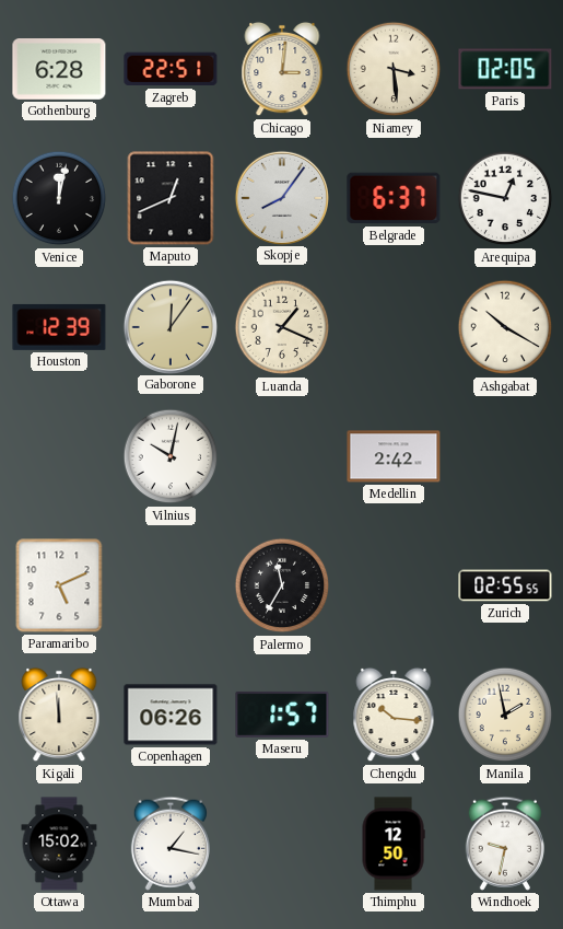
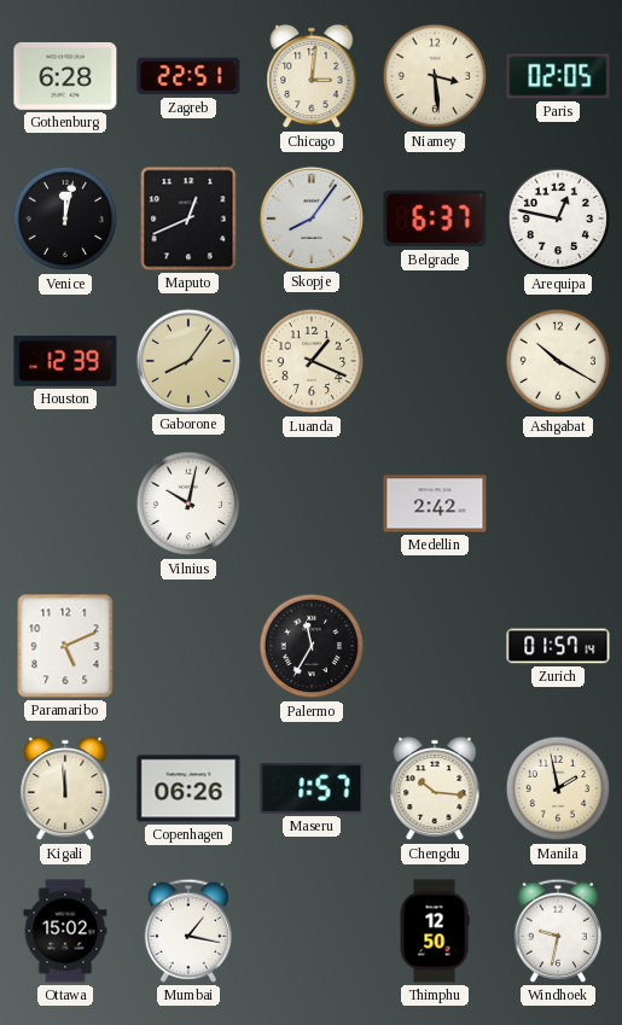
Gaborone: 12:06 -> 8:06 (187, 360)
Zurich: 02:55 -> 01:57 (558, 646)
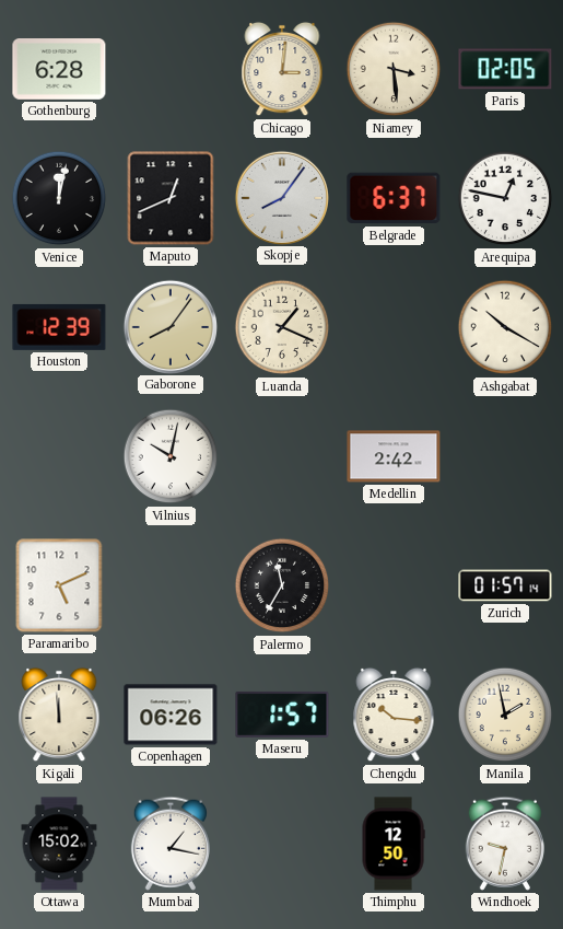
Zagreb: 22:51 -> none (188, 76)
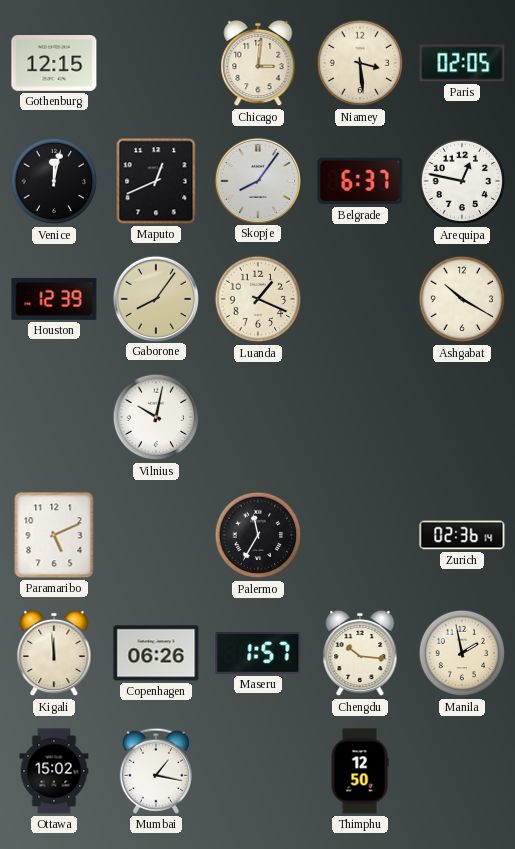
Gothenburg: 6:28 -> 12:15 (54, 64)
Medellin: 2:42 -> none (394, 456)
Zurich: 01:57 -> 02:36 (462, 535)
Windhoek: 9:32 -> none (504, 844)
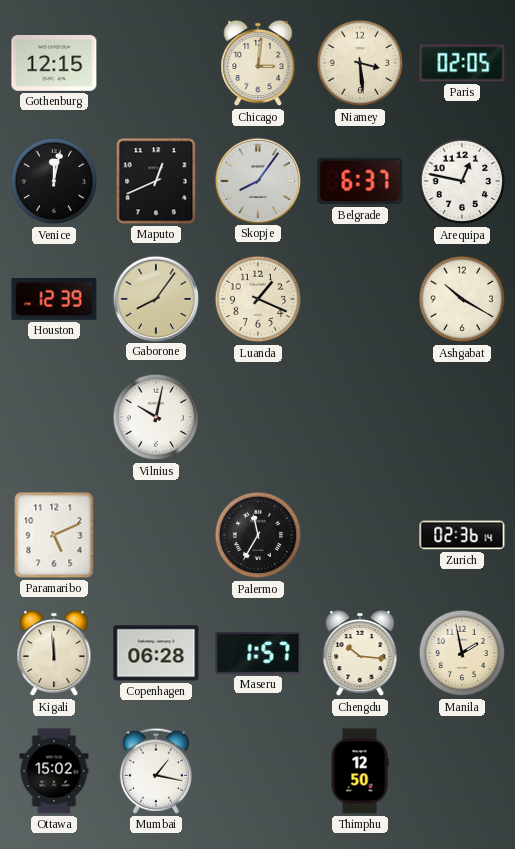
Copenhagen: 06:26 -> 06:28 (156, 653)
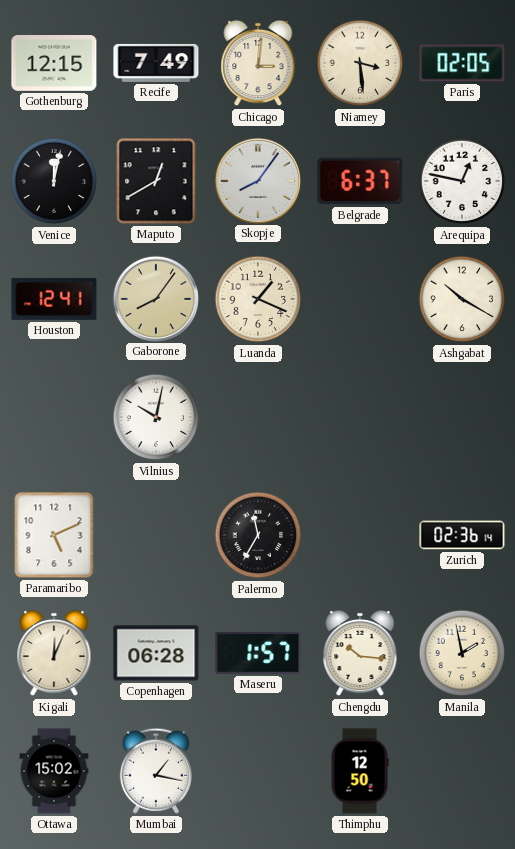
Recife: none -> 7:49 (156, 63)
Maputo: 12:41 -> 12:40 (156, 181)
Houston: 12:39 -> 12:41 (54, 299)
Kigali: 11:59 -> 12:04 (54, 653)
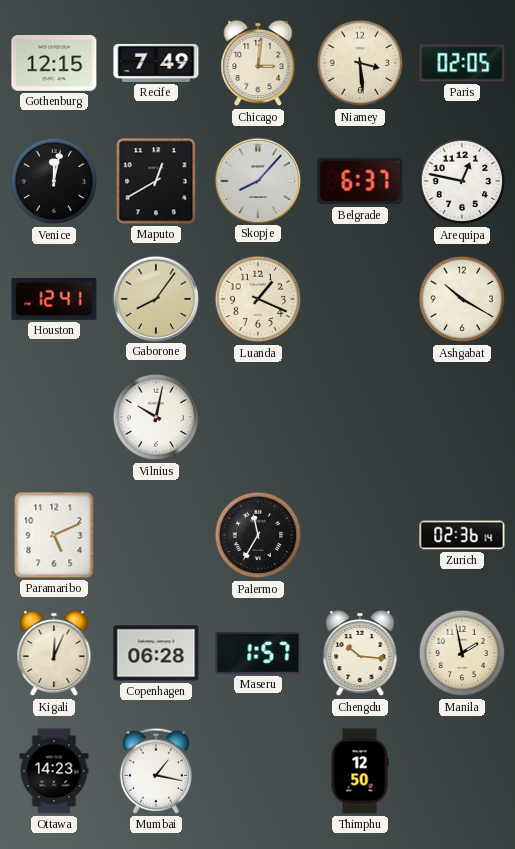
Skopje: 8:06 -> 8:07 (257, 180)
Ottawa: 15:02 -> 14:23 (54, 771)
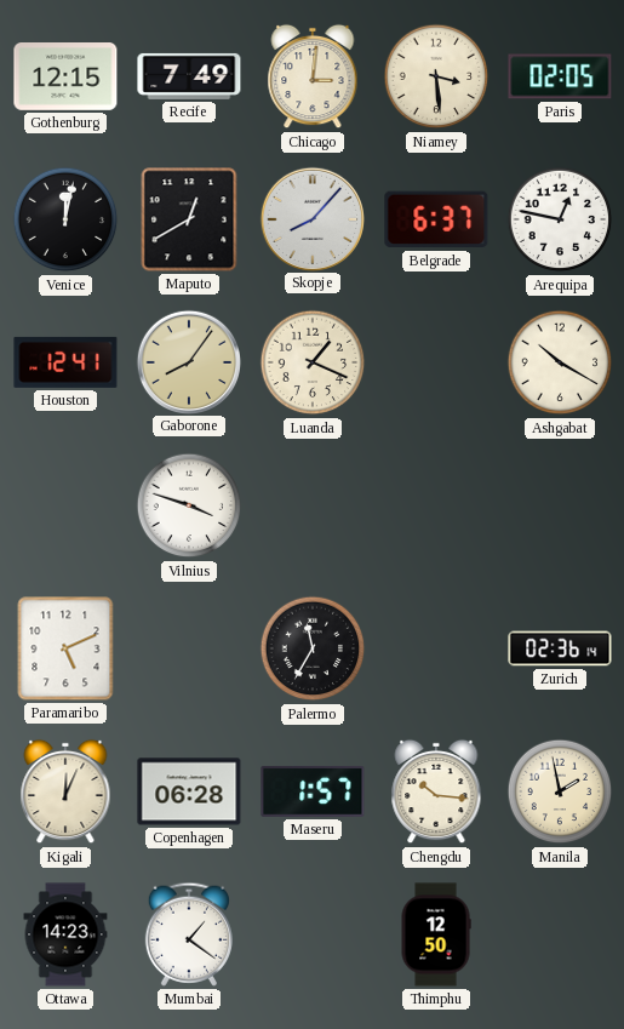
Vilnius: 10:02 -> 3:48 (189, 505)
Mumbai: 1:17 -> 1:21 (188, 934)
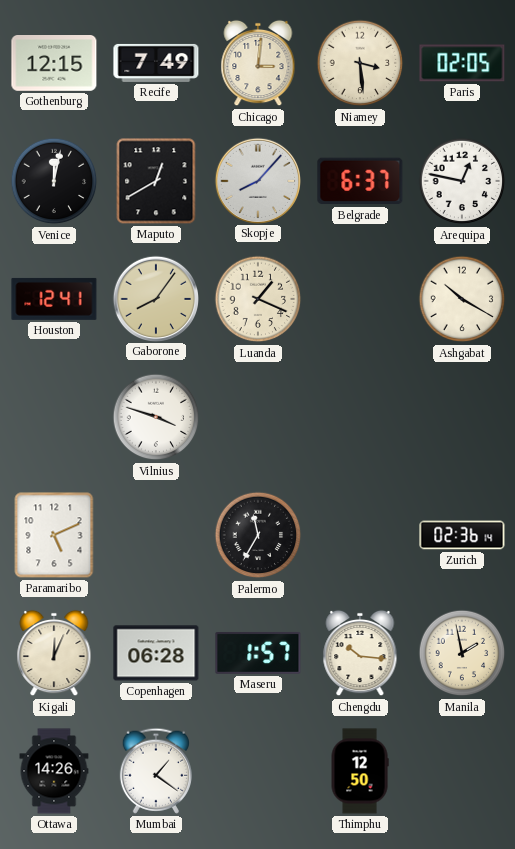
Ottawa: 14:23 -> 14:26 (54, 771)
